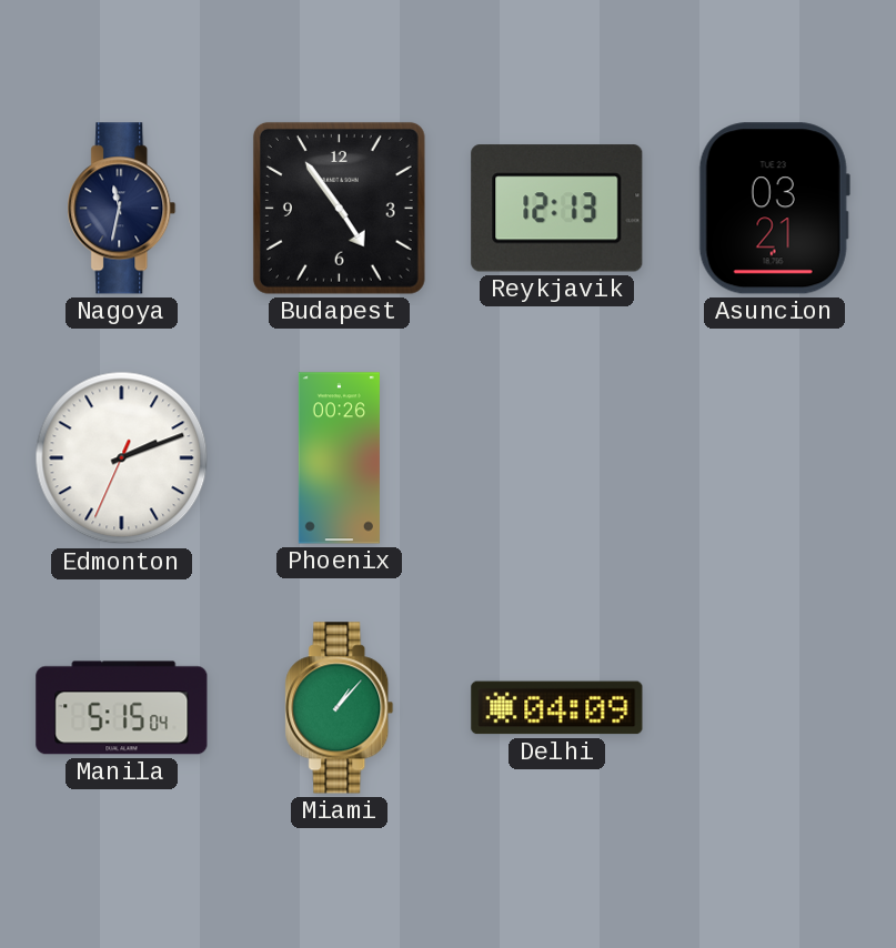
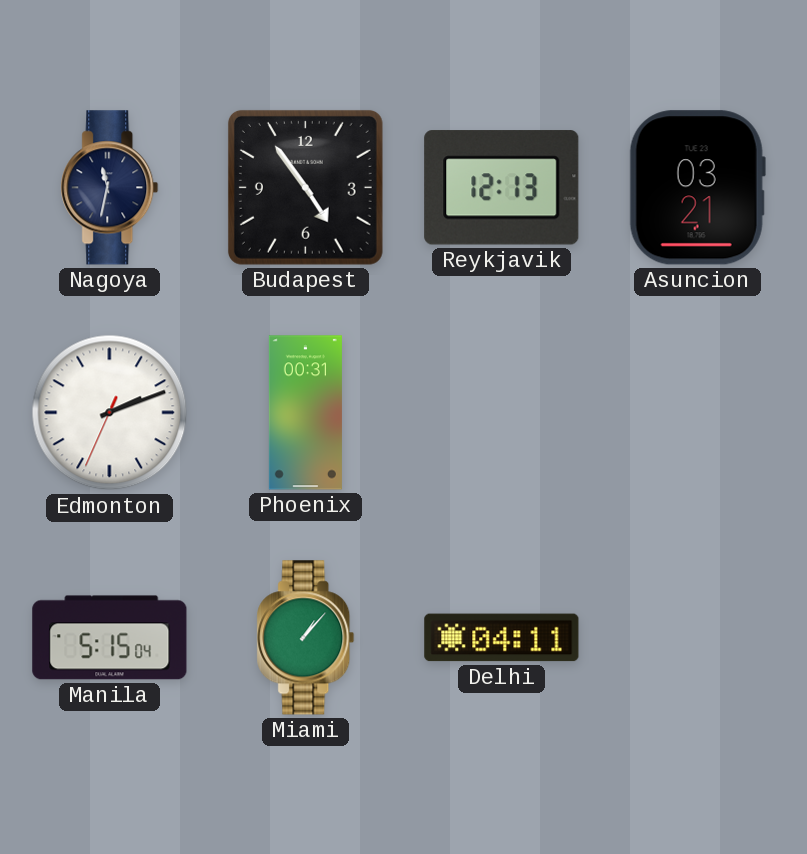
Phoenix: 00:26 -> 00:31 (305, 413)
Delhi: 04:09 -> 04:11 (502, 638)
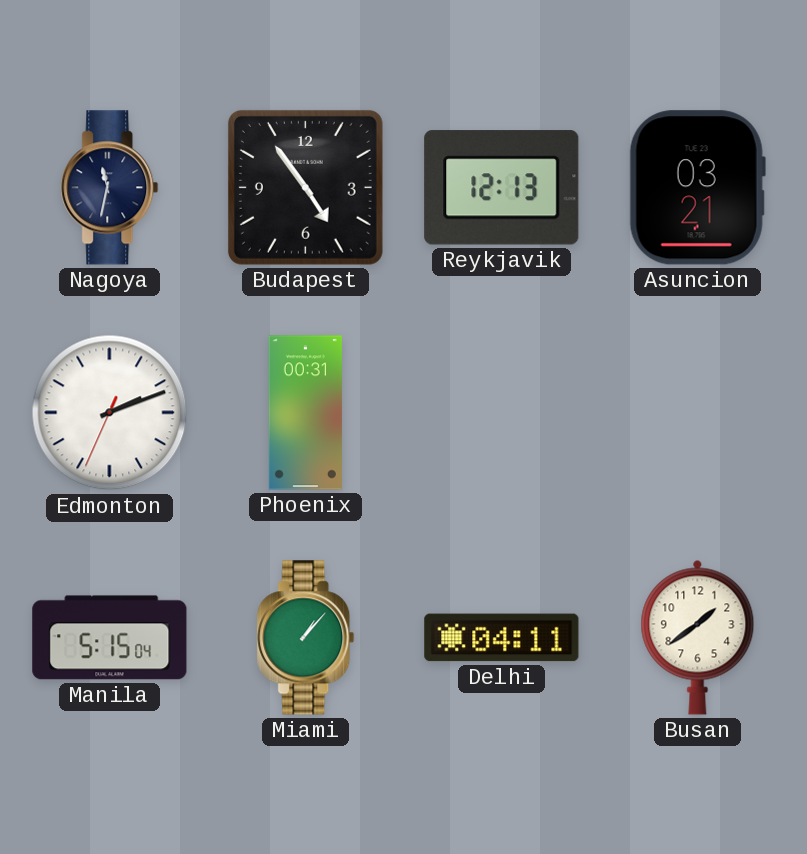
Busan: none -> 1:39 (698, 637)
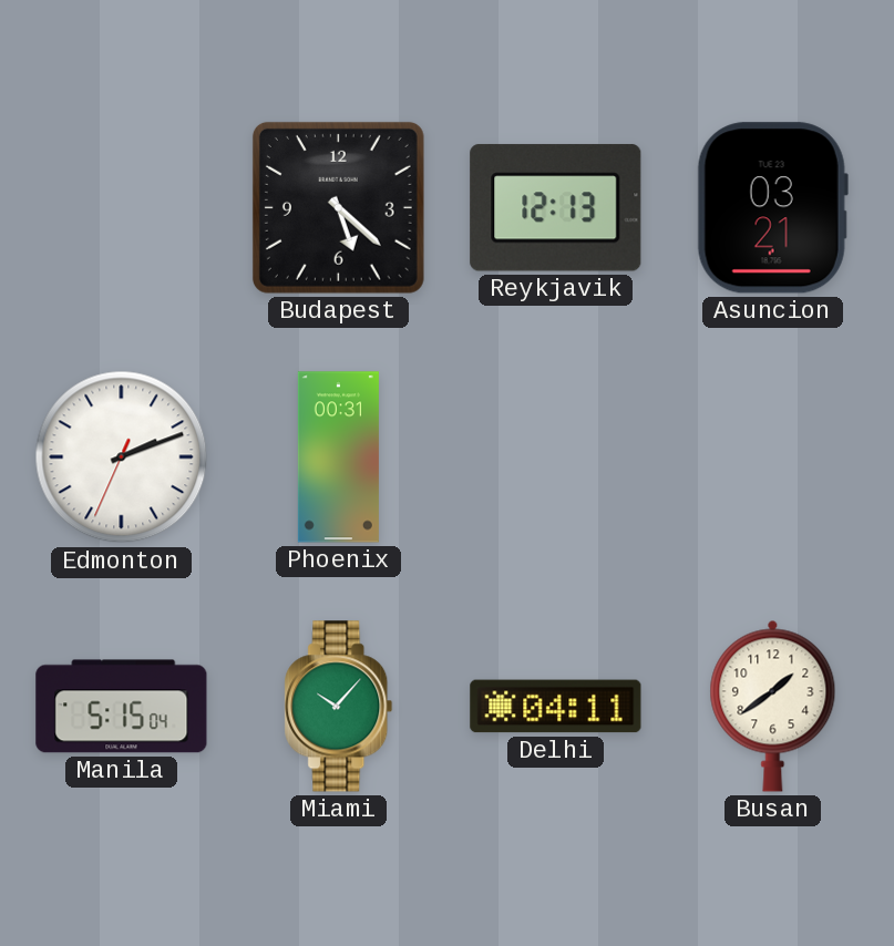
Nagoya: 11:32 -> none (110, 188)
Budapest: 4:54 -> 5:22 (338, 207)
Miami: 1:07 -> 10:07 (339, 707)
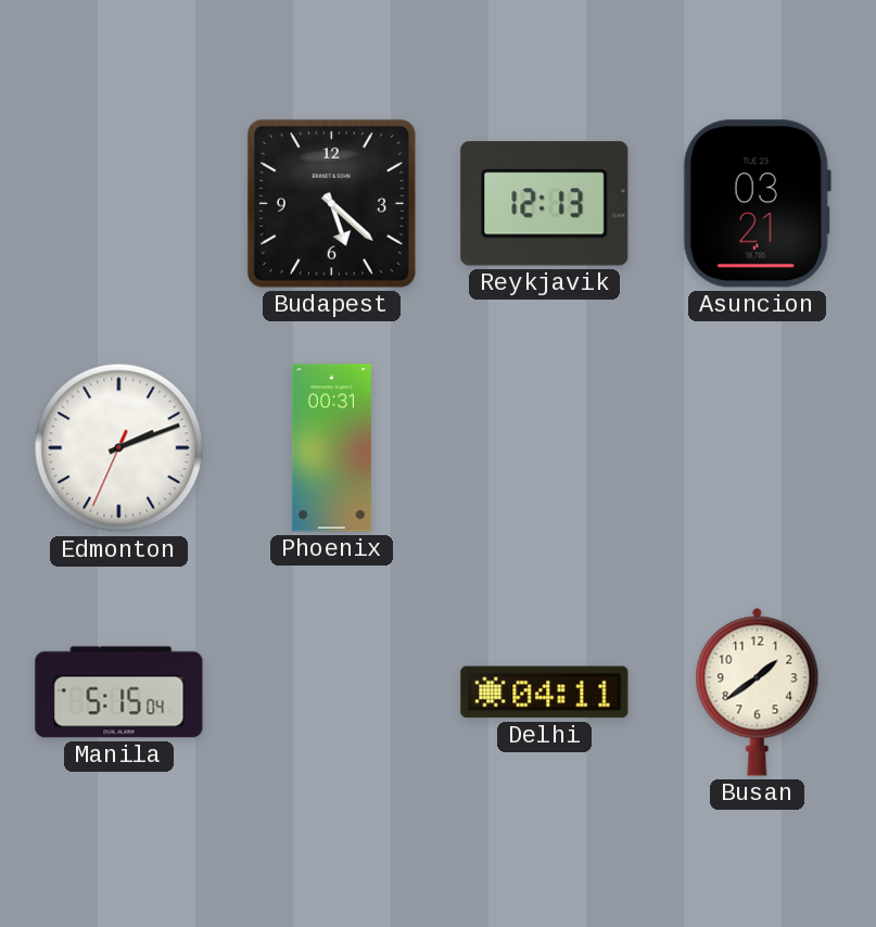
Miami: 10:07 -> none (339, 707)
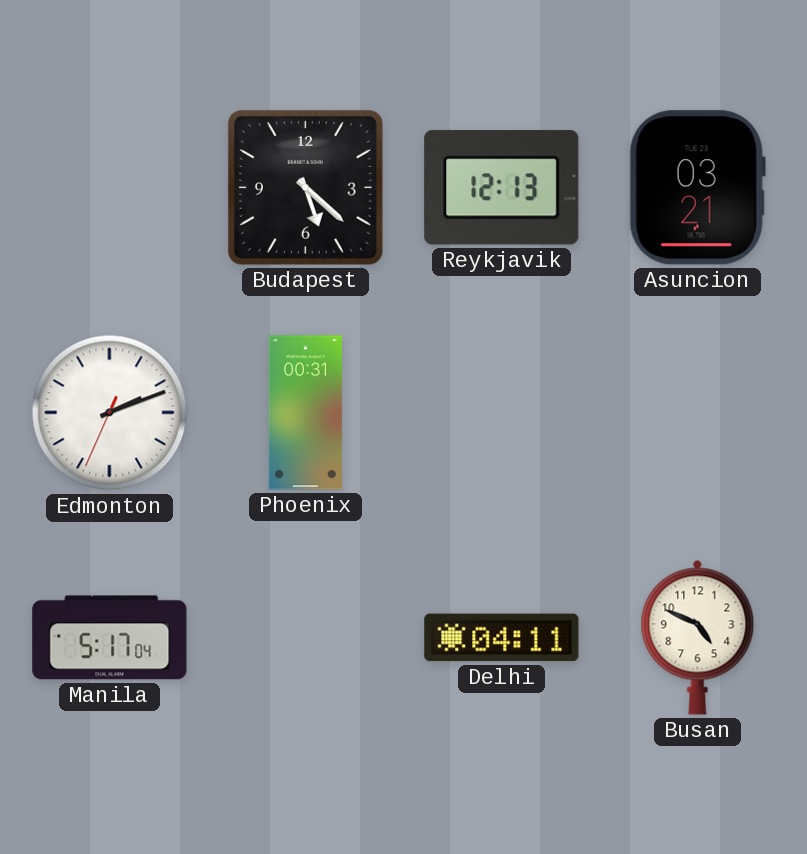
Manila: 5:15 -> 5:17 (110, 638)
Busan: 1:39 -> 4:49 (698, 637)
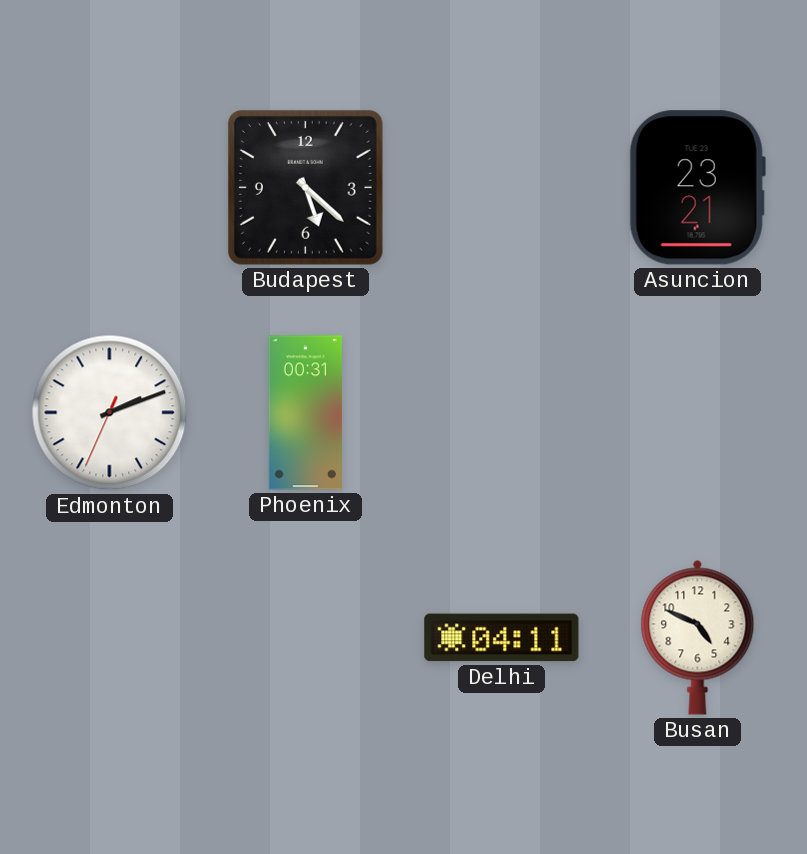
Reykjavik: 12:13 -> none (502, 188)
Asuncion: 03:21 -> 23:21 (697, 188)
Manila: 5:17 -> none (110, 638)
